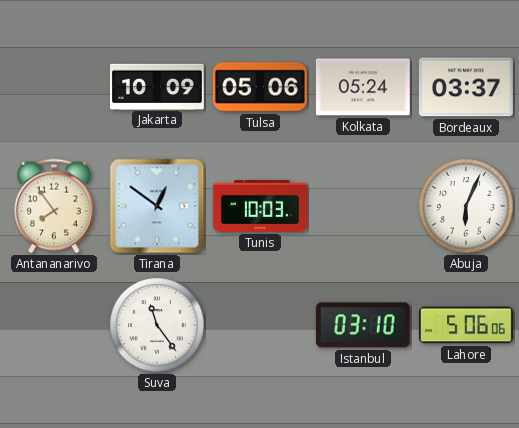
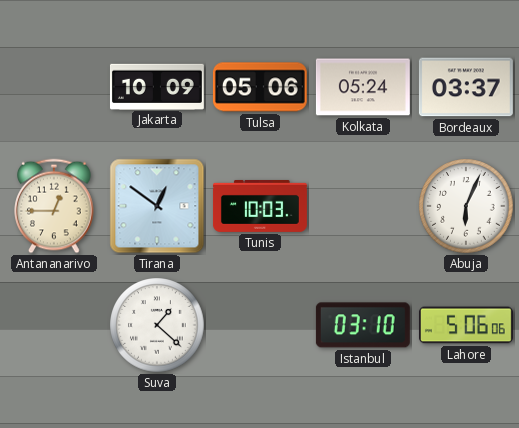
Antananarivo: 7:54 -> 12:45 (54, 206)
Suva: 11:24 -> 1:22 (157, 325)
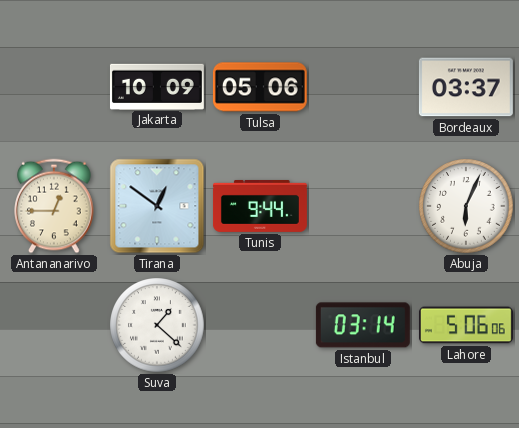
Kolkata: 05:24 -> none (363, 87)
Tunis: 10:03 -> 9:44 (260, 206)
Istanbul: 03:10 -> 03:14 (363, 325)
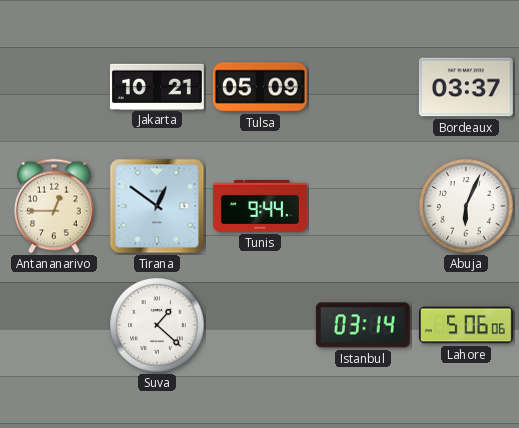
Jakarta: 10:09 -> 10:21 (157, 86)
Tulsa: 05:06 -> 05:09 (260, 87)
